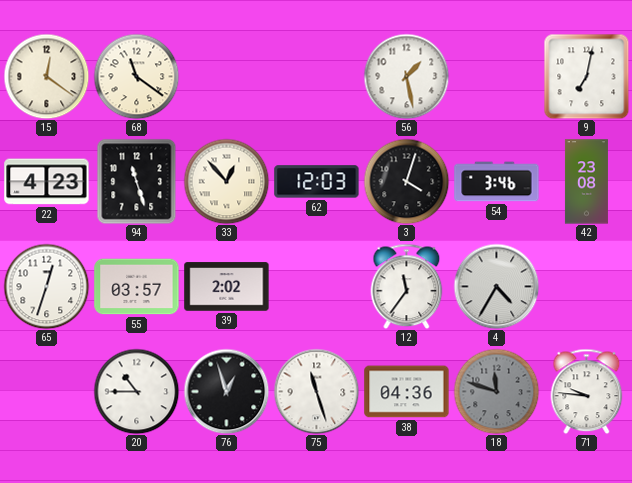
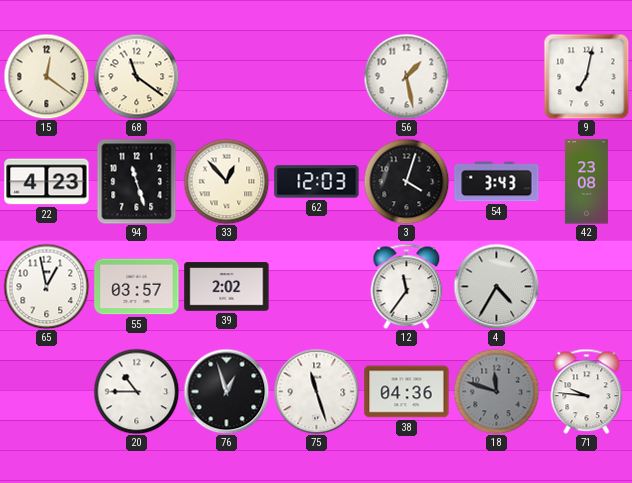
54: 3:46 -> 3:43 (497, 182)
65: 12:33 -> 12:58 (46, 286)
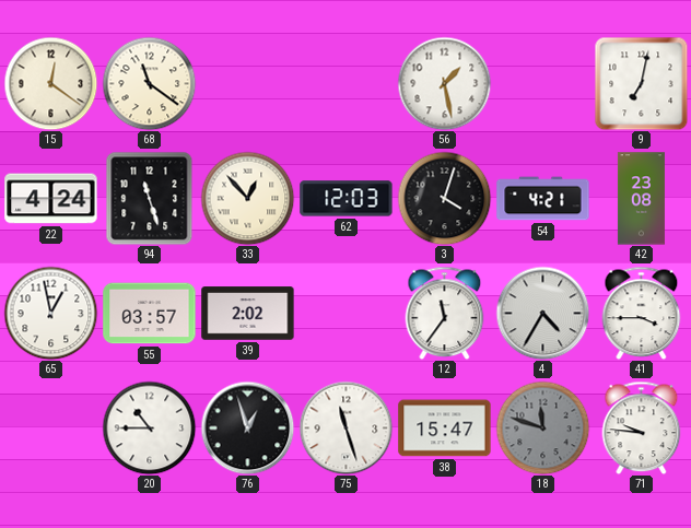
22: 4:23 -> 4:24 (51, 199)
54: 3:43 -> 4:21 (543, 199)
41: none -> 3:45 (642, 313)
38: 04:36 -> 15:47 (445, 429)
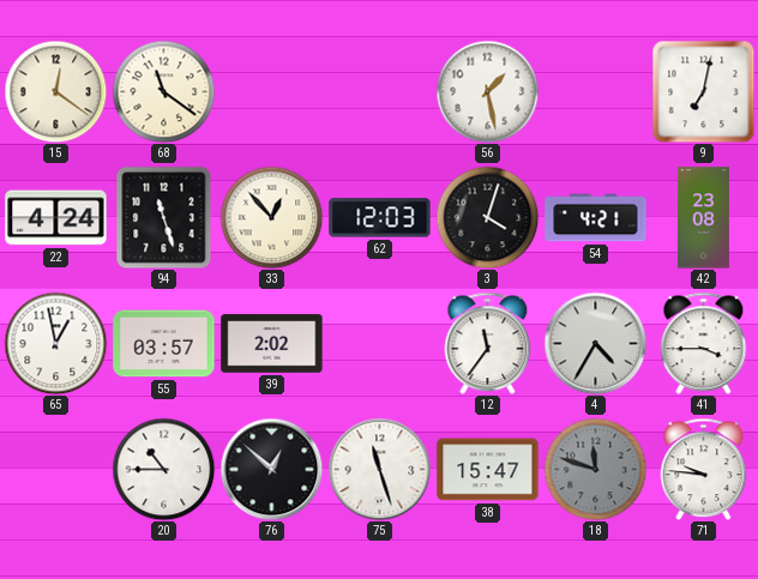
76: 12:57 -> 12:52 (271, 469)
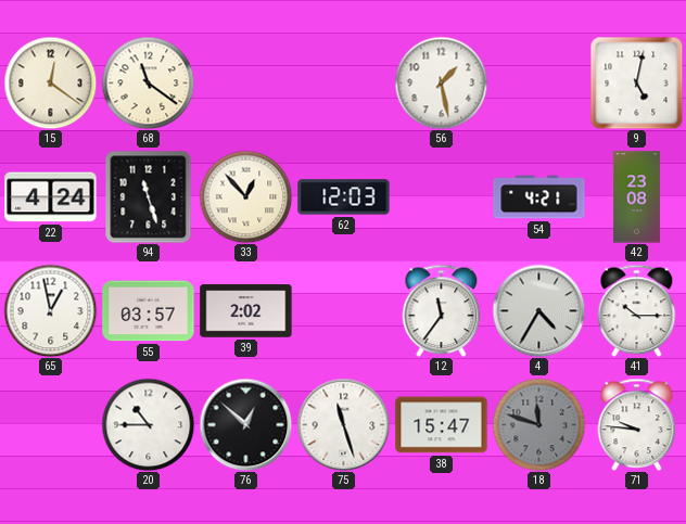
9: 7:02 -> 5:02 (636, 82)
3: 4:03 -> none (487, 217)
41: 3:45 -> 10:15 (637, 310)
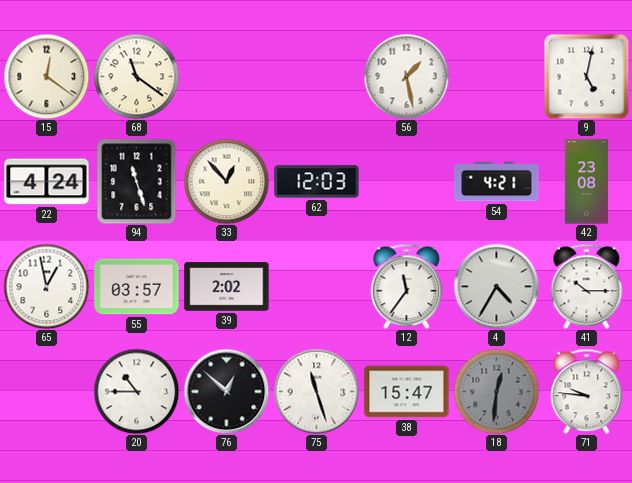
18: 11:48 -> 12:31 (496, 391)
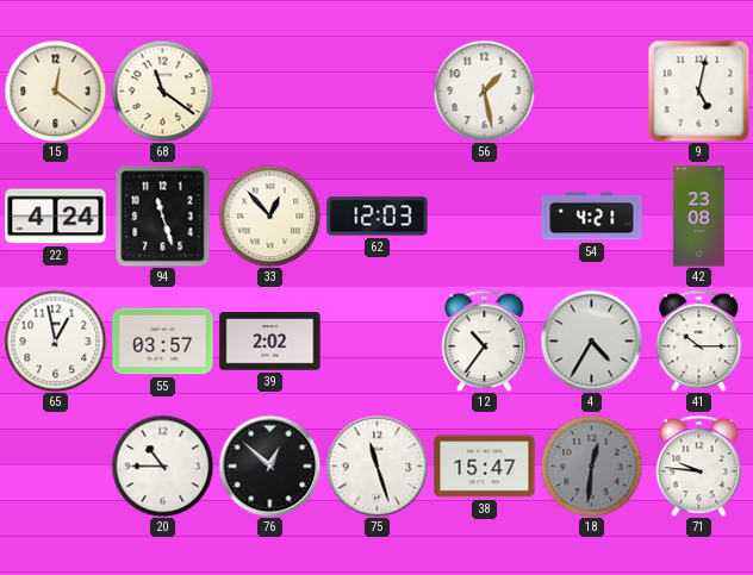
12: 11:36 -> 10:36 (485, 340)
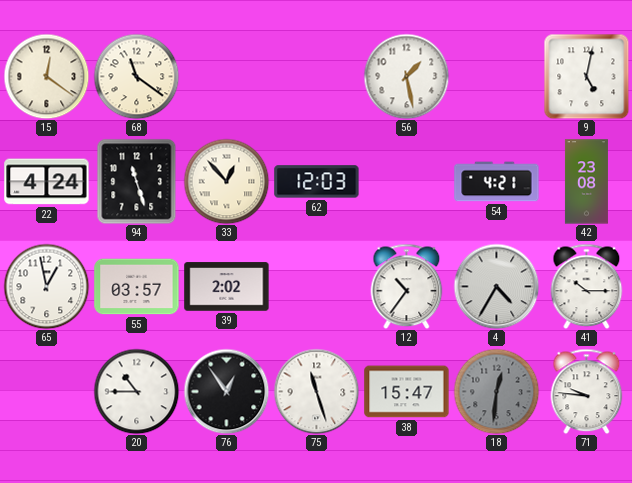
76: 12:52 -> 12:54 (226, 391)
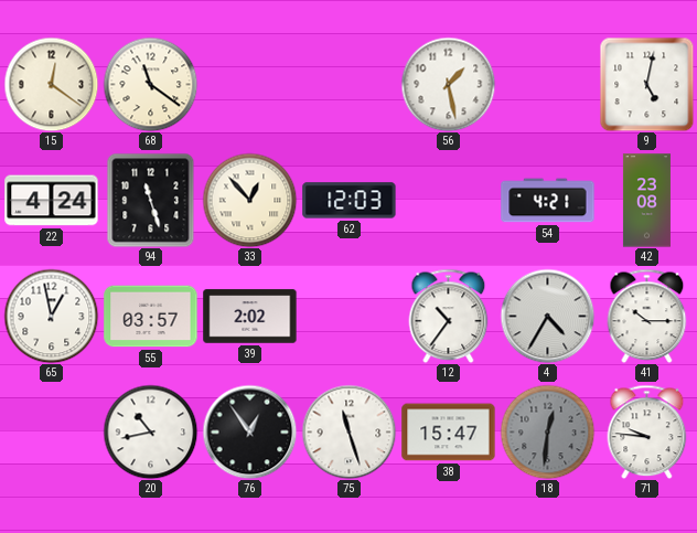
20: 10:45 -> 10:43 (150, 431)
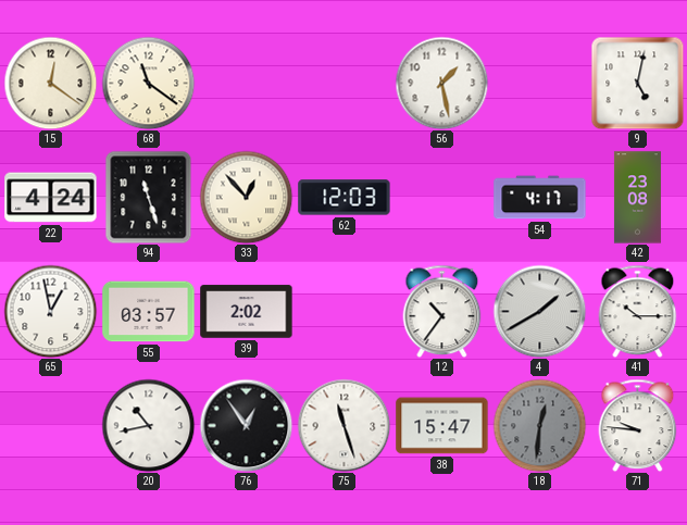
54: 4:21 -> 4:17 (540, 198)
4: 4:35 -> 1:40 (539, 311)
